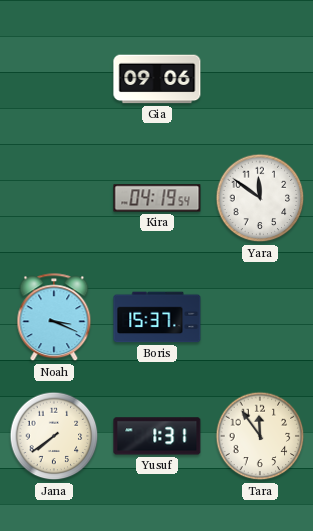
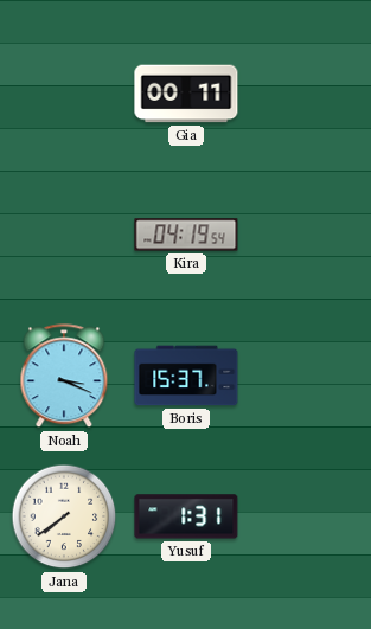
Gia: 09:06 -> 00:11 (186, 94)
Yara: 11:51 -> none (260, 198)
Tara: 11:54 -> none (260, 436)
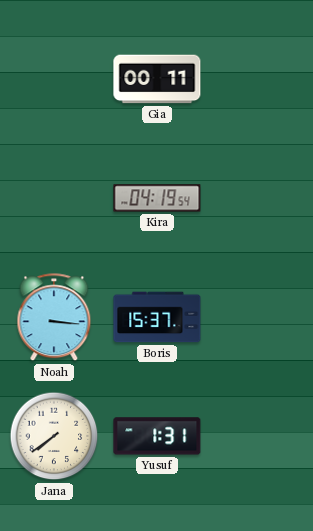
Noah: 3:19 -> 3:16 (54, 318)
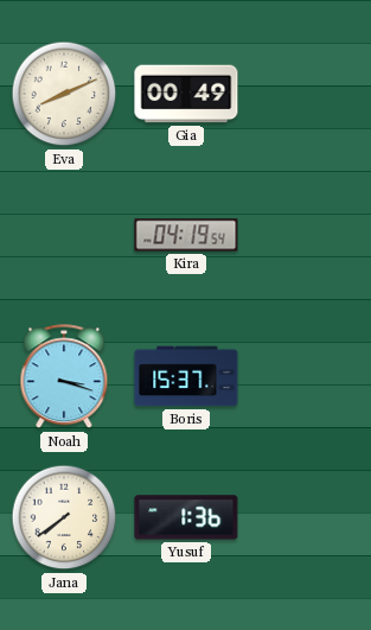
Eva: none -> 8:11 (64, 94)
Gia: 00:11 -> 00:49 (186, 94)
Noah: 3:16 -> 3:18 (64, 377)
Yusuf: 1:31 -> 1:36 (186, 517)
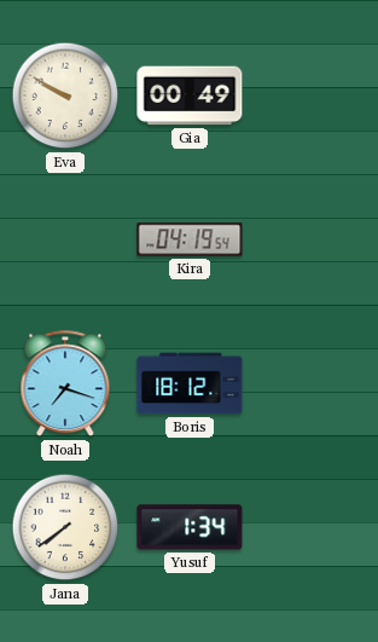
Eva: 8:11 -> 9:50 (65, 96)
Noah: 3:18 -> 7:18 (65, 384)
Boris: 15:37 -> 18:12 (190, 383)
Yusuf: 1:36 -> 1:34 (190, 527)
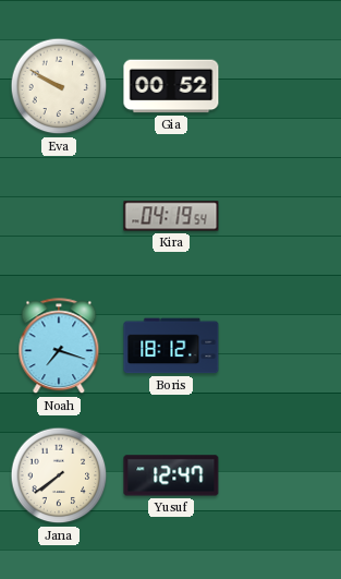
Gia: 00:49 -> 00:52 (171, 86)
Yusuf: 1:34 -> 12:47 (171, 475)
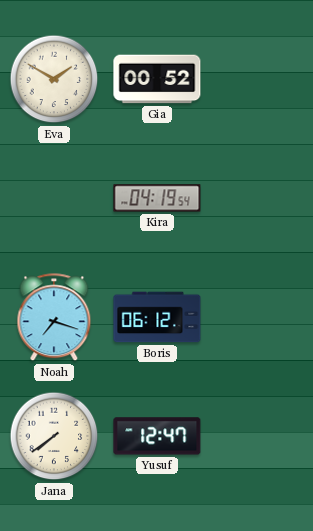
Eva: 9:50 -> 1:50 (54, 79)
Boris: 18:12 -> 06:12 (157, 317)
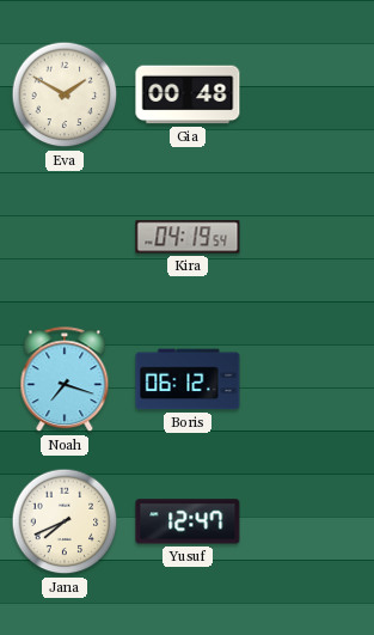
Gia: 00:52 -> 00:48 (188, 94)
Jana: 7:39 -> 7:41 (65, 521)
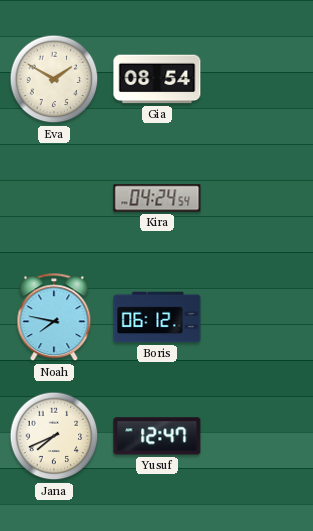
Gia: 00:48 -> 08:54 (157, 79)
Kira: 04:19 -> 04:24 (157, 198)
Noah: 7:18 -> 7:47 (54, 318)
